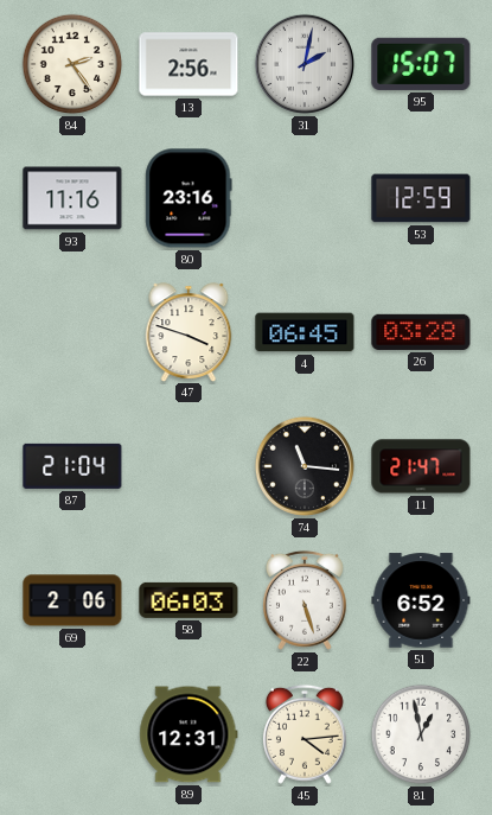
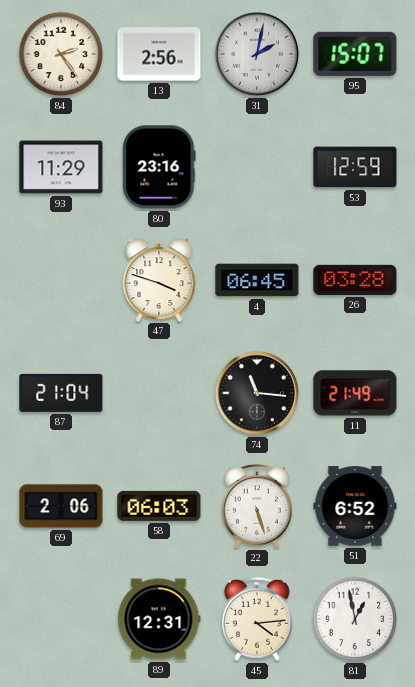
93: 11:16 -> 11:29 (61, 167)
11: 21:47 -> 21:49 (355, 393)
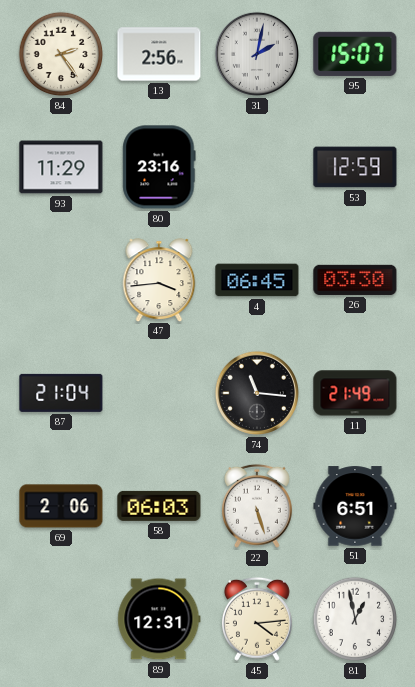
47: 3:48 -> 3:44 (159, 280)
26: 03:28 -> 03:30 (355, 280)
51: 6:52 -> 6:51 (355, 506)
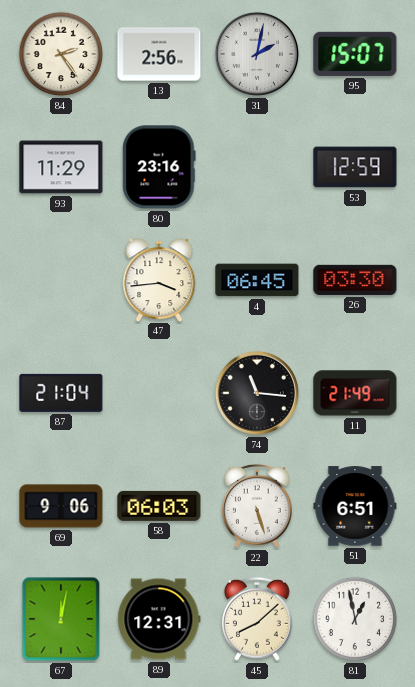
69: 2:06 -> 9:06 (61, 506)
67: none -> 12:02 (61, 619)
45: 4:14 -> 8:08 (257, 619)
